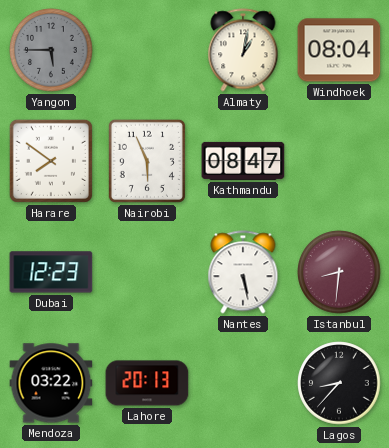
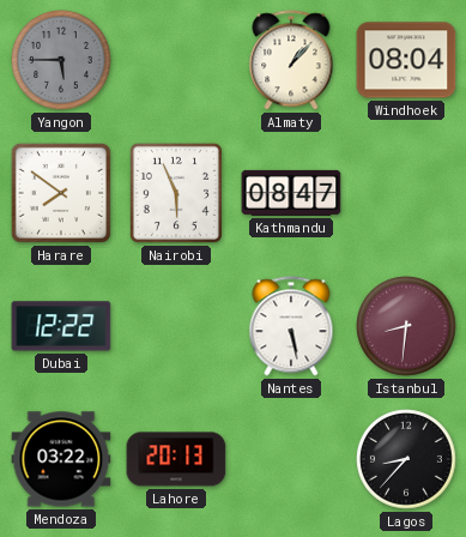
Almaty: 1:02 -> 1:07 (291, 60)
Dubai: 12:23 -> 12:22 (61, 326)
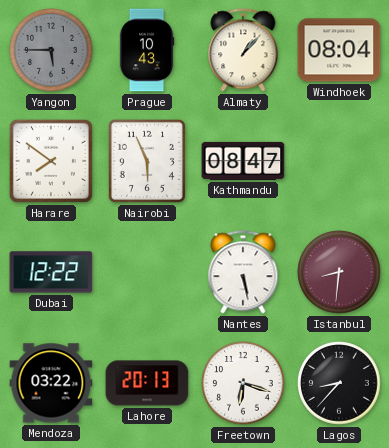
Prague: none -> 10:43 (147, 50)
Freetown: none -> 6:18 (243, 383)
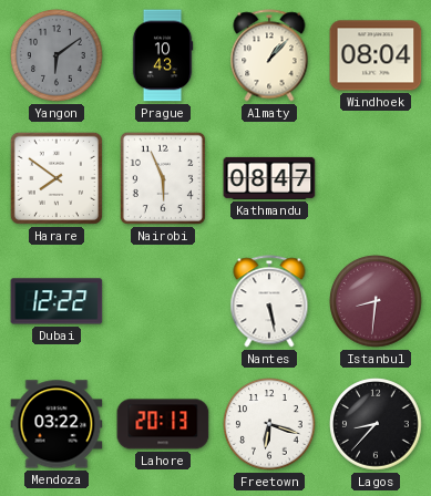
Yangon: 5:45 -> 6:09 (57, 55)
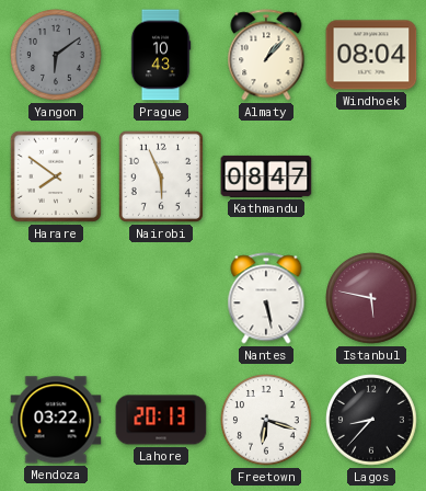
Dubai: 12:22 -> none (57, 301)
Istanbul: 8:31 -> 5:47 (371, 298)
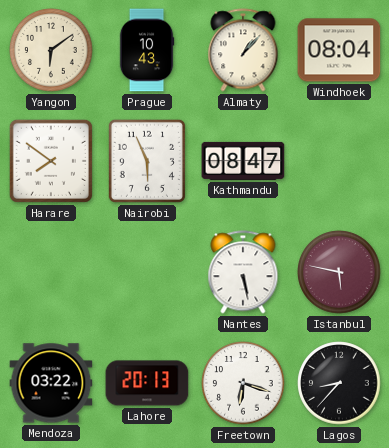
Yangon dial: grey -> cream (51, 50)
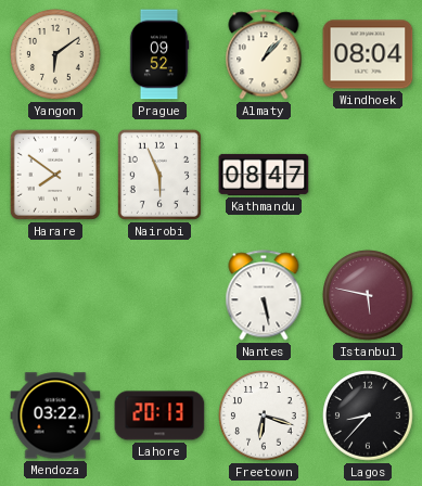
Prague: 10:43 -> 09:52 (159, 54)
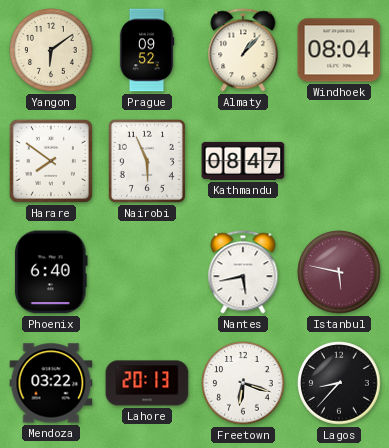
Phoenix: none -> 6:40 (51, 272)
Nantes: 5:28 -> 5:43 (243, 272)
